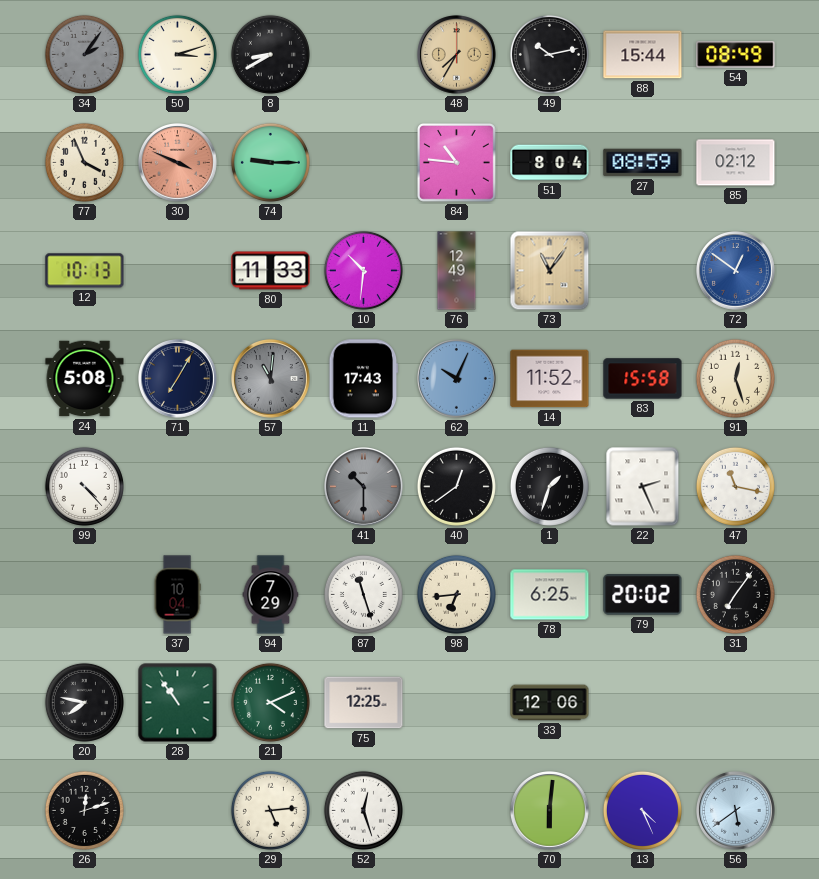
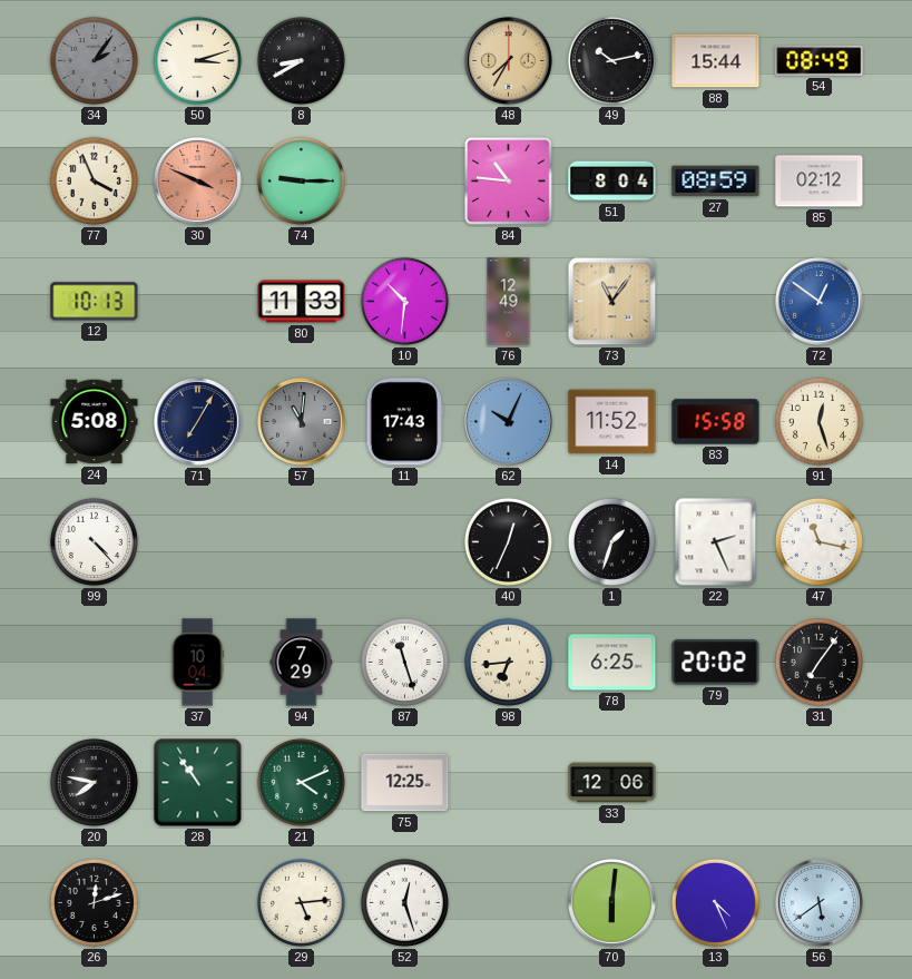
41: 10:30 -> none (364, 487)
40: 12:39 -> 12:34 (508, 541)
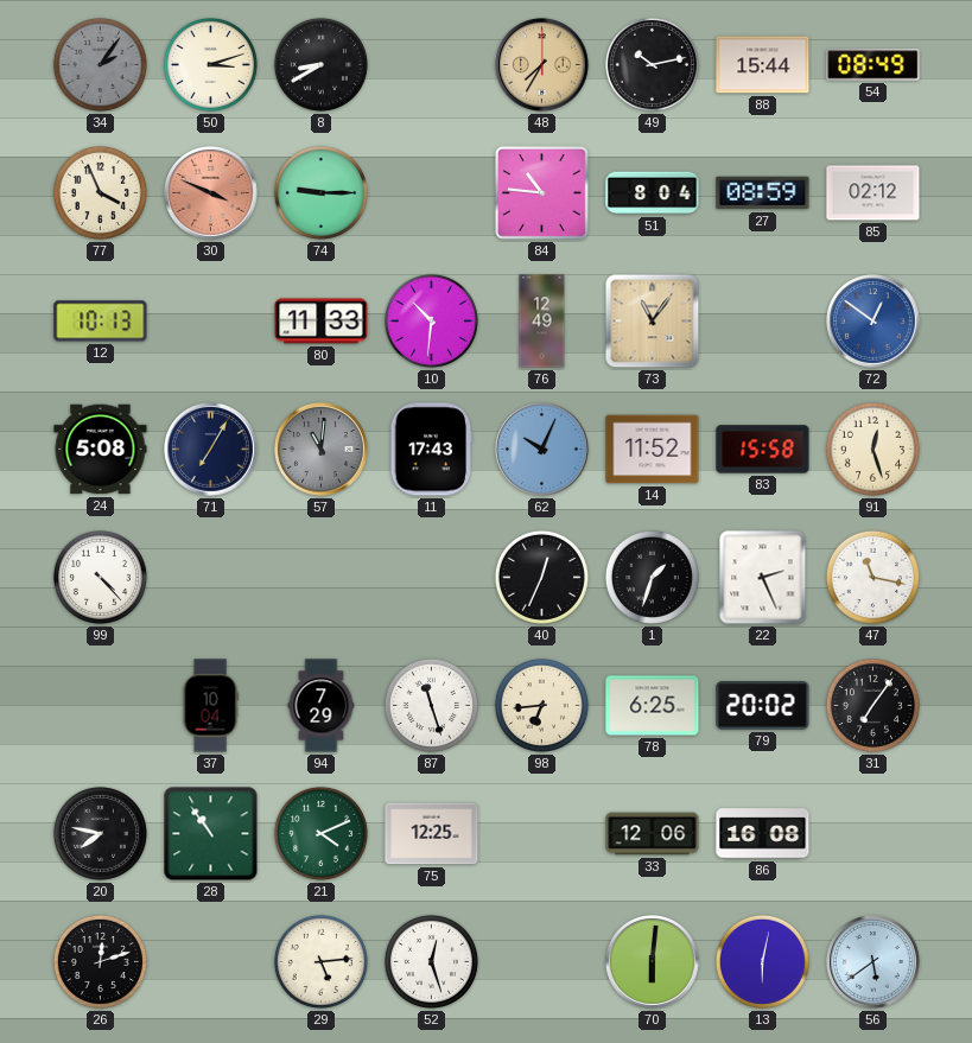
86: none -> 16:08 (763, 834)
13: 4:26 -> 6:02 (762, 961)
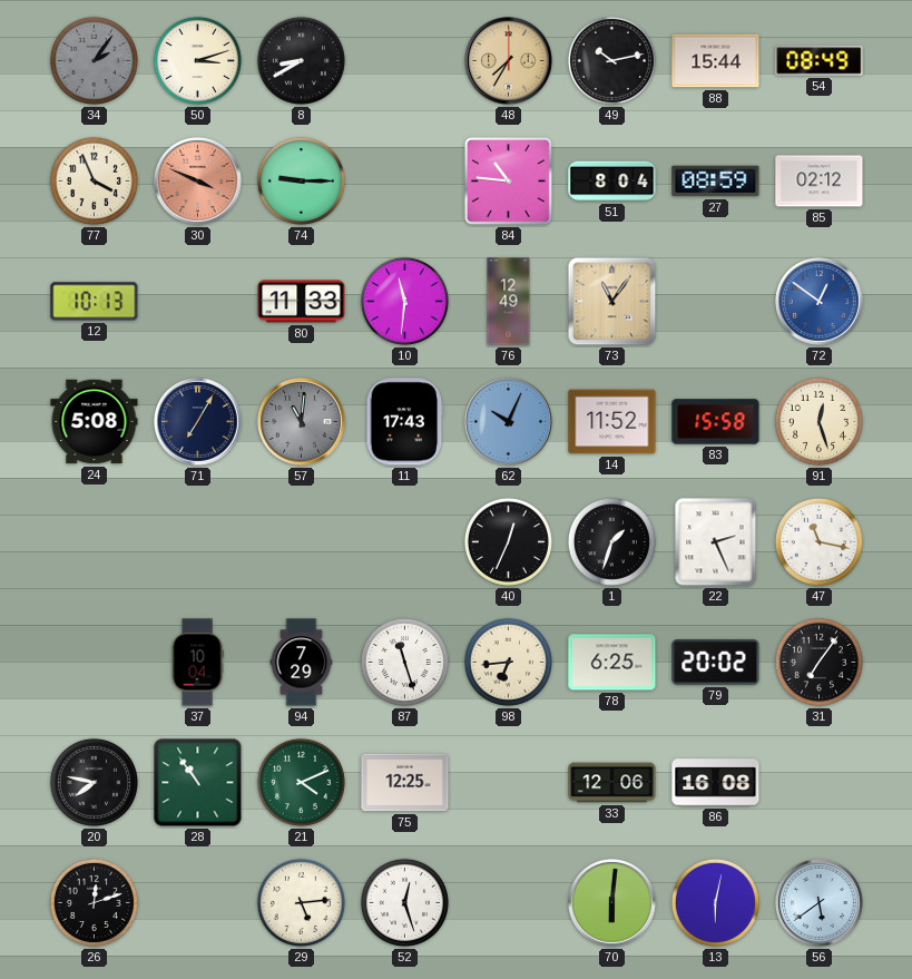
10: 10:31 -> 11:31 (404, 301)
99: 4:23 -> none (100, 577)
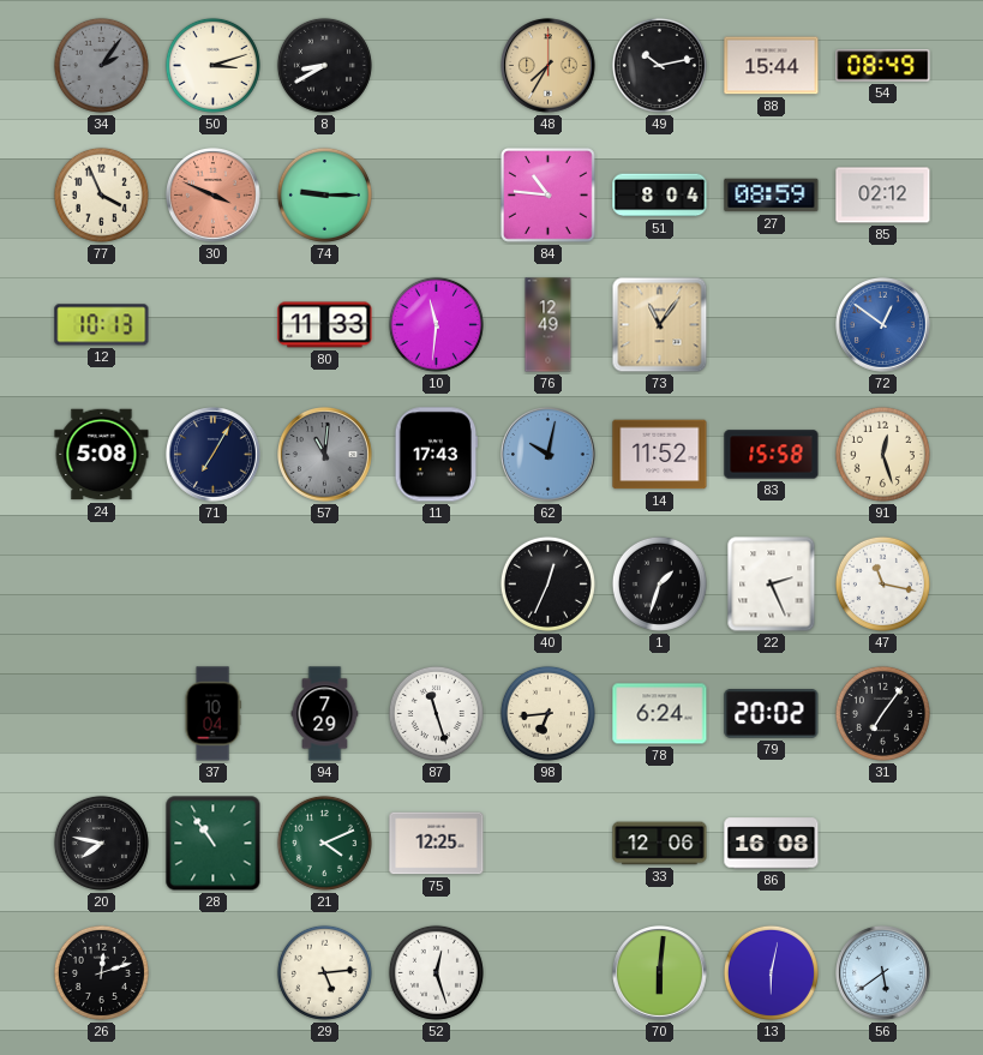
62: 10:04 -> 10:02 (549, 455)
78: 6:25 -> 6:24 (660, 714)
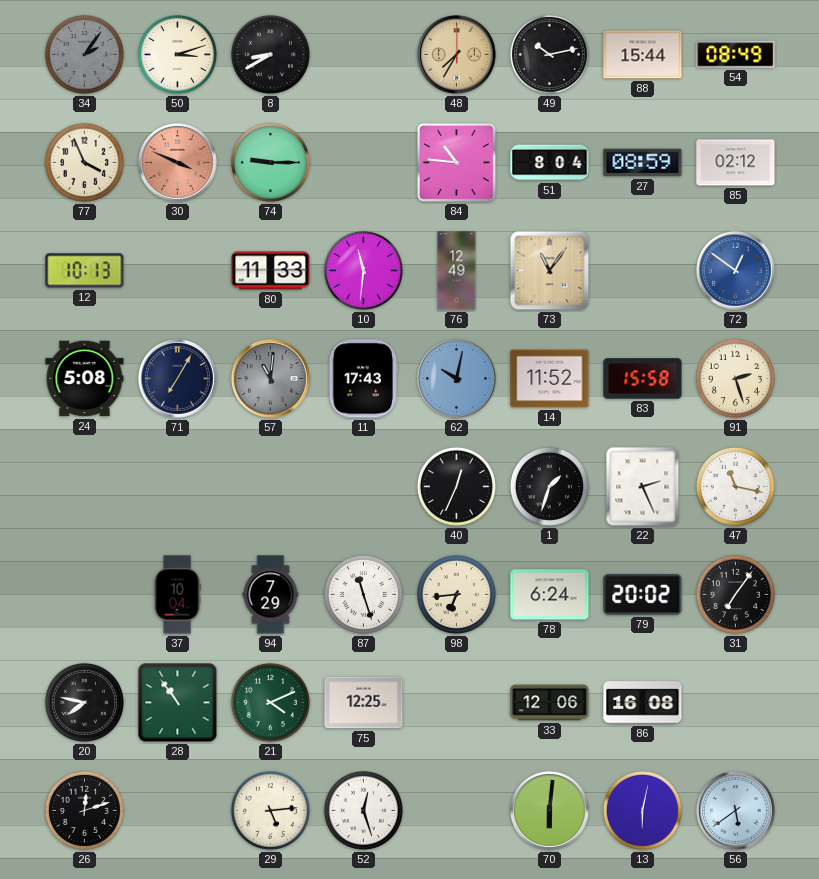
91: 12:27 -> 2:27 (735, 378)
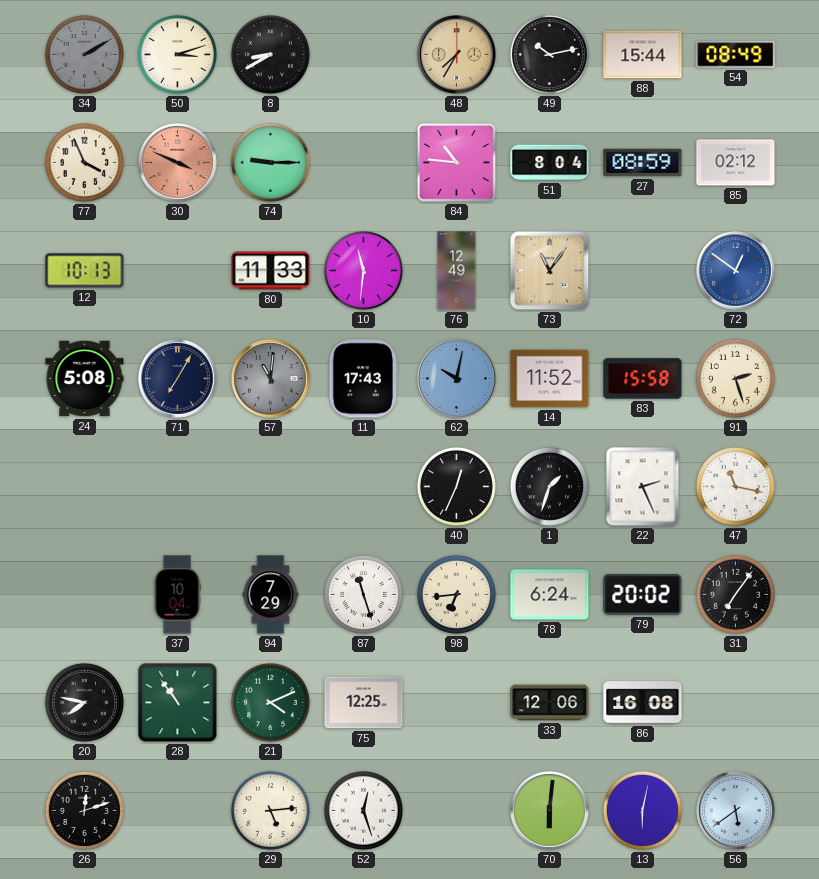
34: 2:06 -> 2:10 (84, 54)
